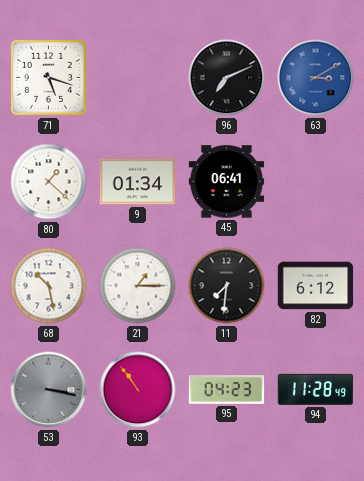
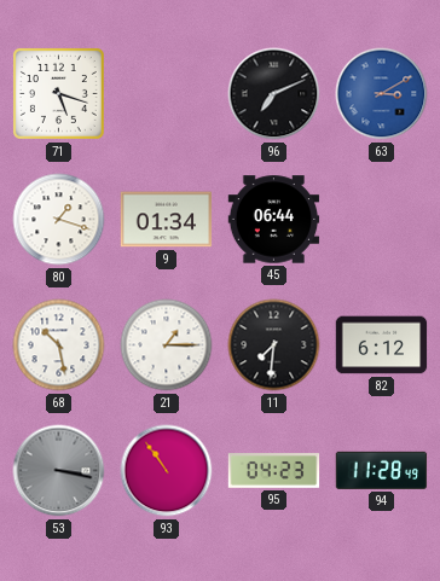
80: 1:22 -> 1:18 (59, 220)
45: 06:41 -> 06:44 (274, 220)
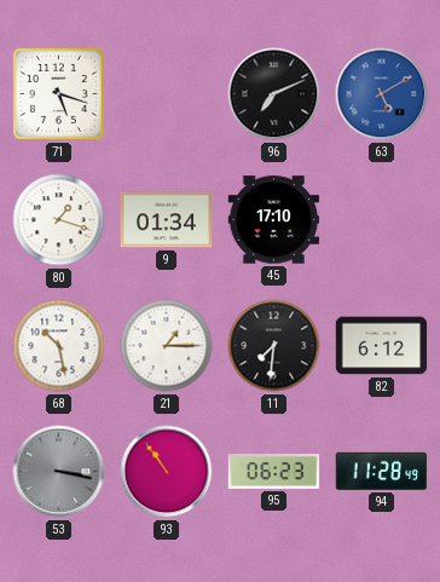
63: 3:10 -> 5:10 (382, 94)
45: 06:44 -> 17:10 (274, 220)
95: 04:23 -> 06:23 (274, 472)
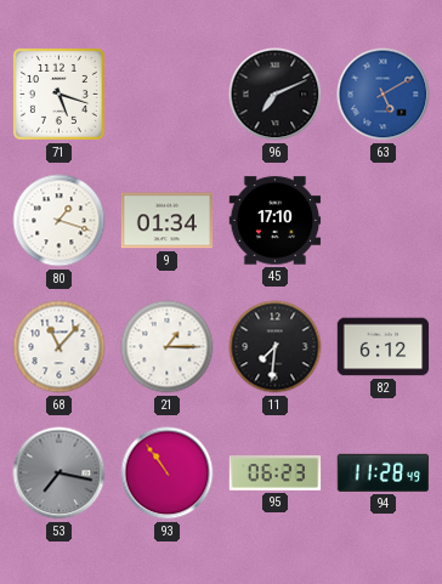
68: 10:28 -> 11:07 (59, 347)
53: 3:17 -> 7:17 (59, 474)
